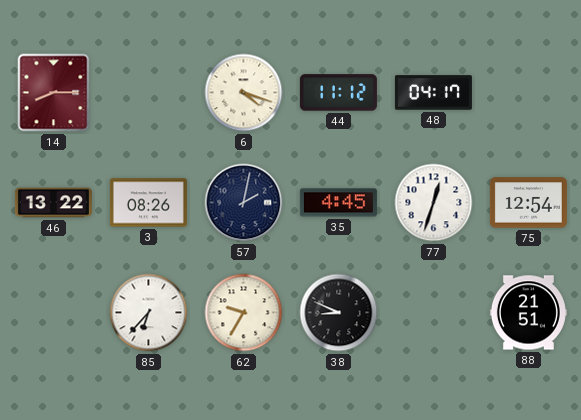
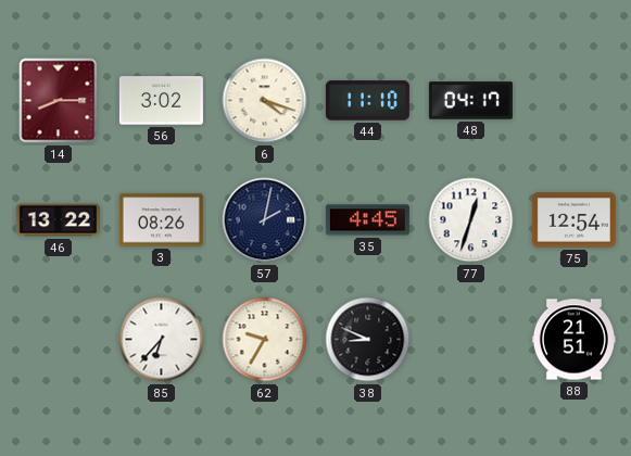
56: none -> 3:02 (161, 101)
44: 11:12 -> 11:10 (367, 101)
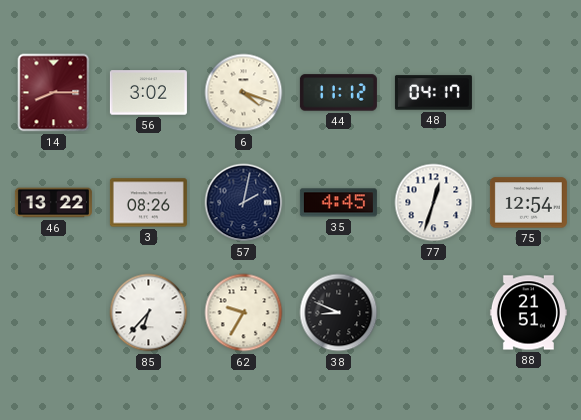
44: 11:10 -> 11:12 (338, 93)
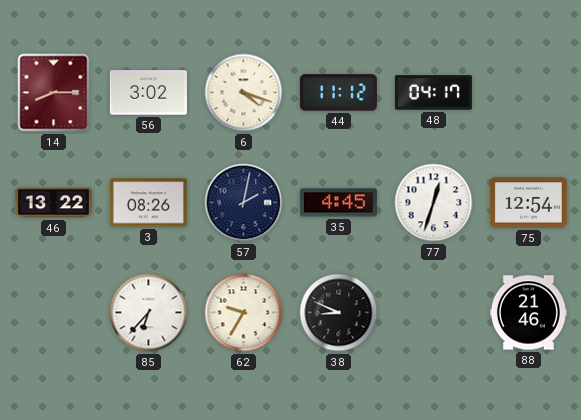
88: 21:51 -> 21:46 (528, 313)
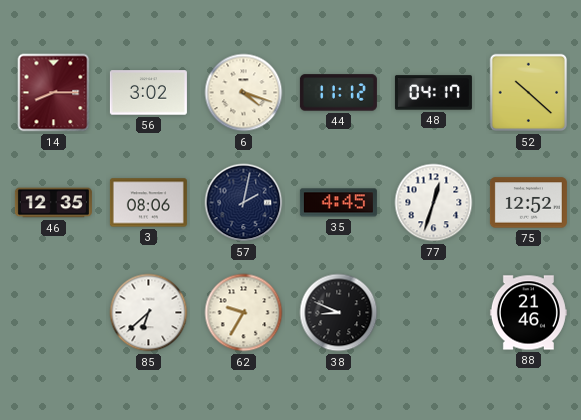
52: none -> 10:22 (529, 93)
46: 13:22 -> 12:35 (53, 203)
3: 08:26 -> 08:06 (148, 203)
75: 12:54 -> 12:52 (528, 203)
85: 6:37 -> 6:38 (149, 313)
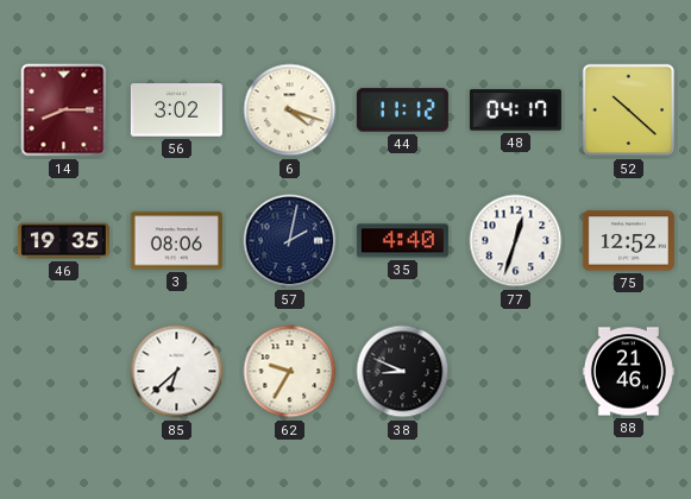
46: 12:35 -> 19:35 (63, 241)
35: 4:45 -> 4:40 (402, 241)
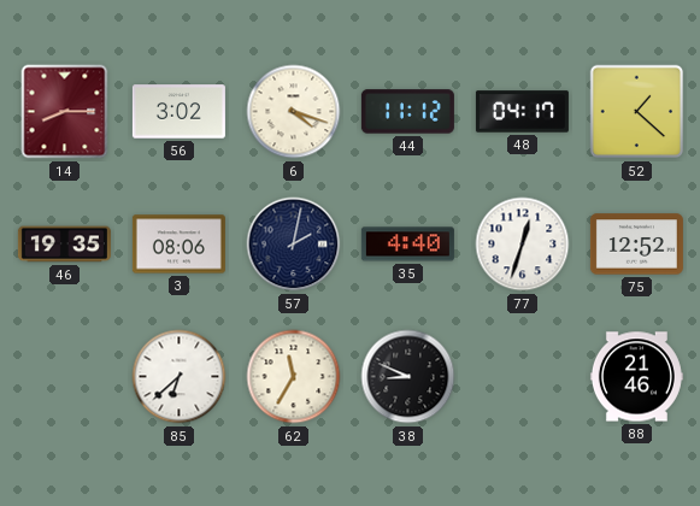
52: 10:22 -> 1:22 (637, 112)
62: 9:35 -> 11:35 (294, 377)
